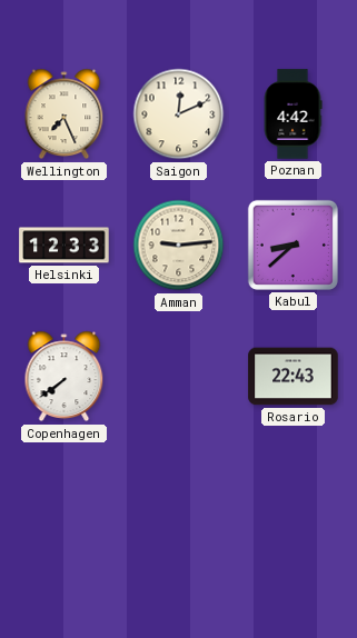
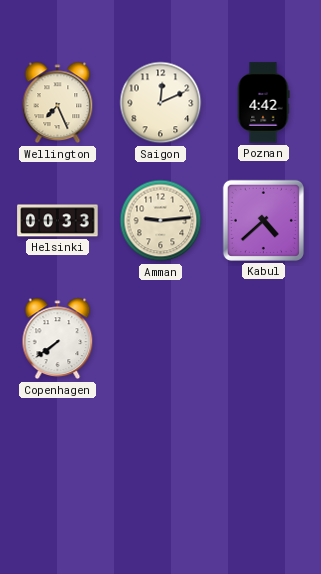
Helsinki: 12:33 -> 00:33 (58, 221)
Kabul: 8:38 -> 4:38 (263, 220)
Rosario: 22:43 -> none (294, 377)
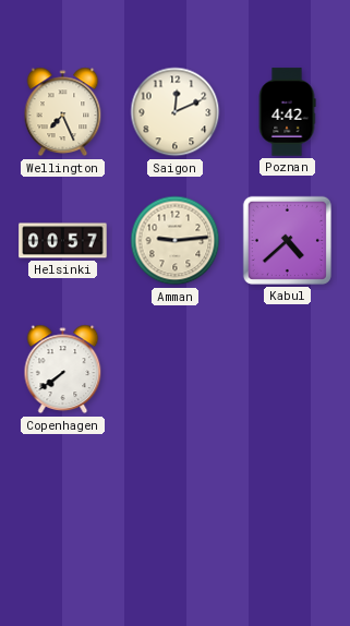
Helsinki: 00:33 -> 00:57 (63, 241)
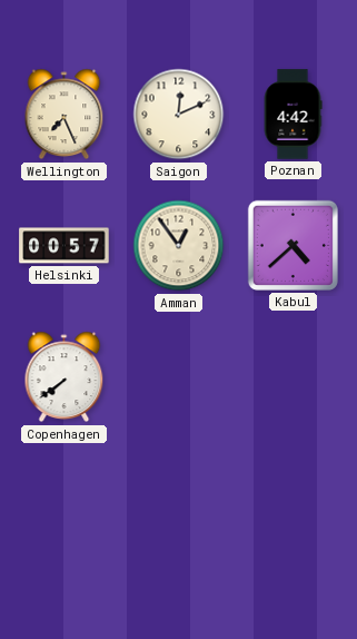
Amman: 9:14 -> 12:54 (179, 246)
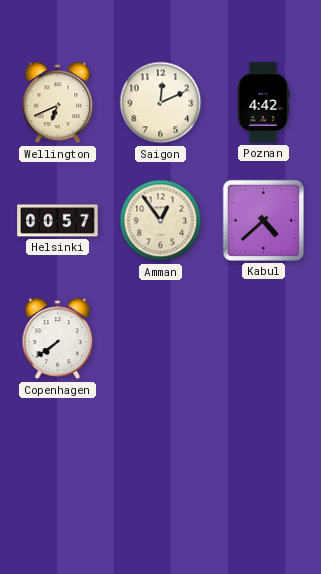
Wellington: 7:26 -> 6:41 (58, 103)
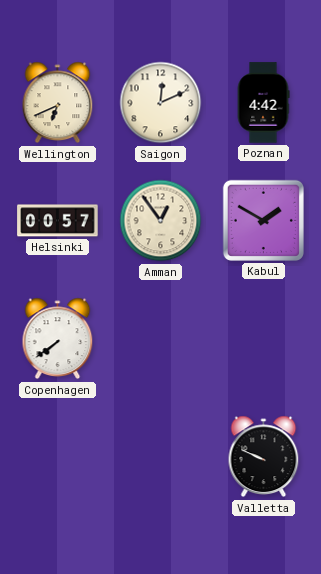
Kabul: 4:38 -> 1:50 (263, 220)
Valletta: none -> 9:49 (264, 457)
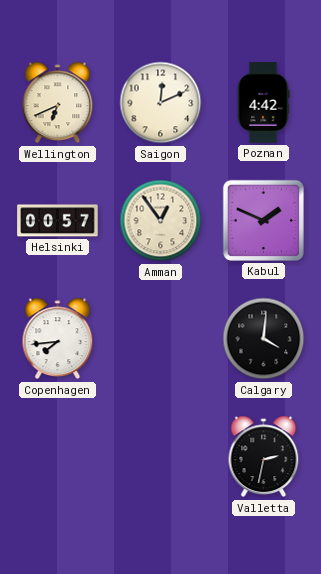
Kabul: 1:50 -> 1:49 (263, 220)
Copenhagen: 7:39 -> 7:44 (58, 339)
Calgary: none -> 4:01 (264, 339)
Valletta: 9:49 -> 2:32 (264, 457)
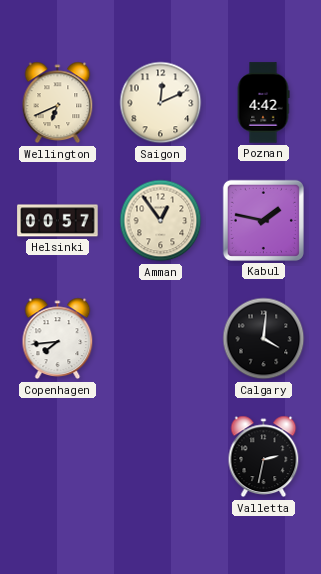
Kabul: 1:49 -> 1:47 (263, 220)
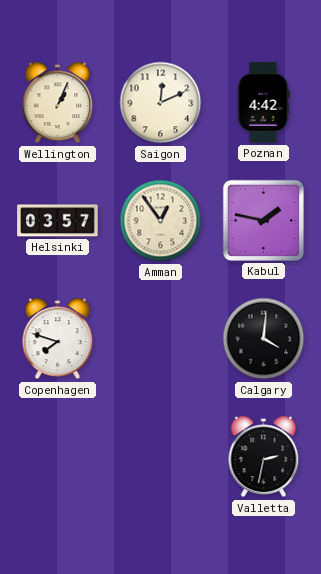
Wellington: 6:41 -> 1:04 (58, 103)
Helsinki: 00:57 -> 03:57 (58, 221)
Copenhagen: 7:44 -> 7:48 (58, 339)
